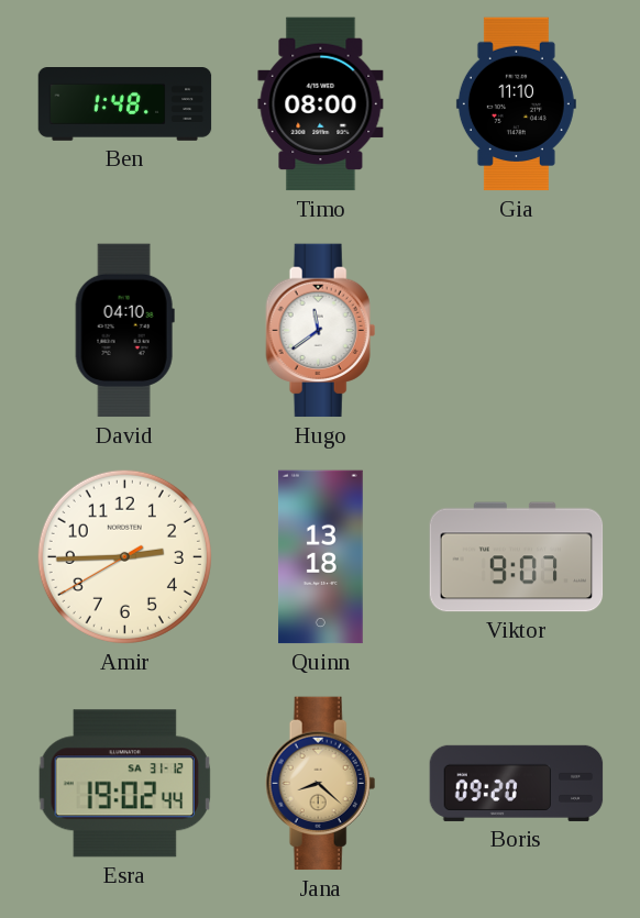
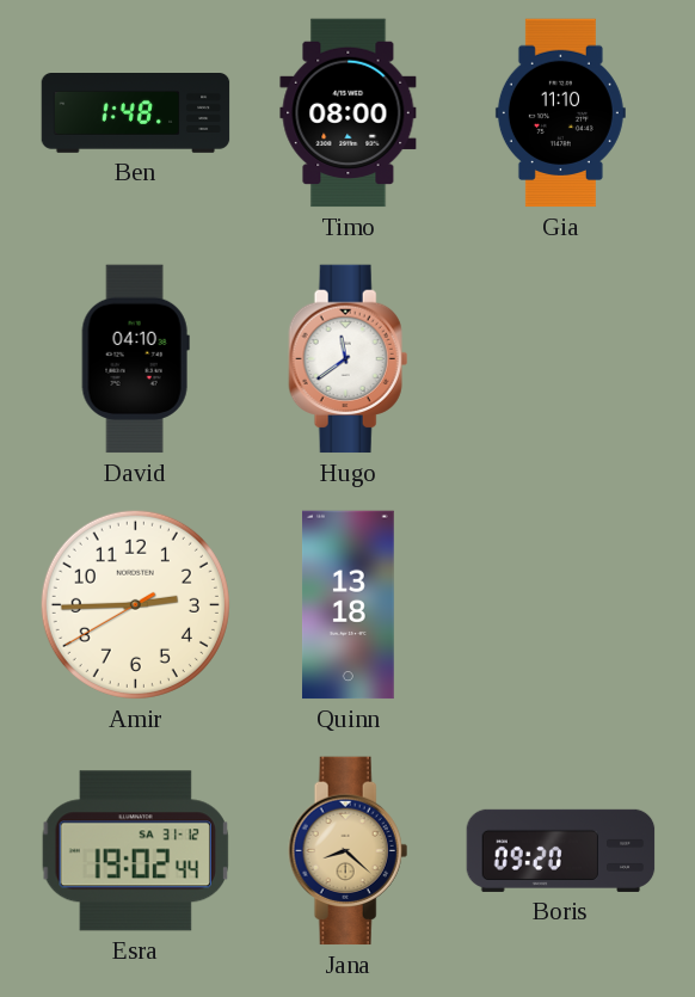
Viktor: 9:07 -> none (517, 557)
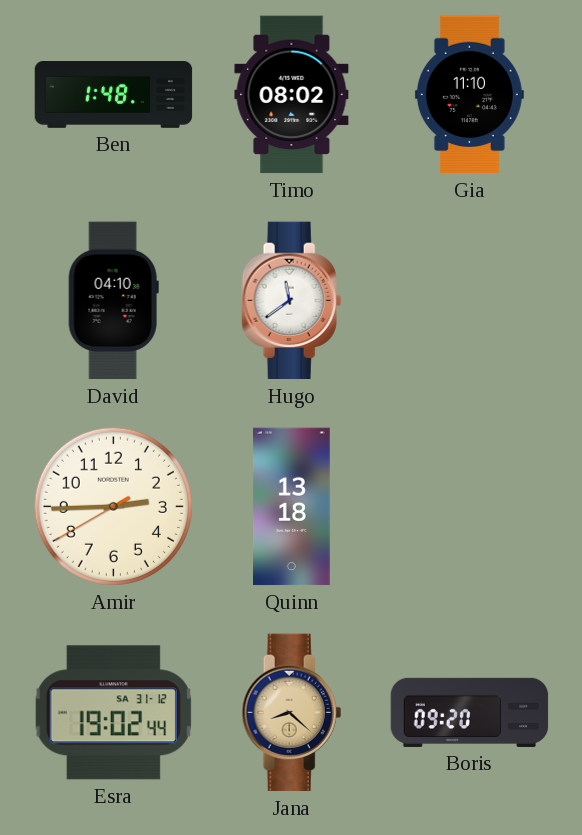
Timo: 08:00 -> 08:02 (292, 95)
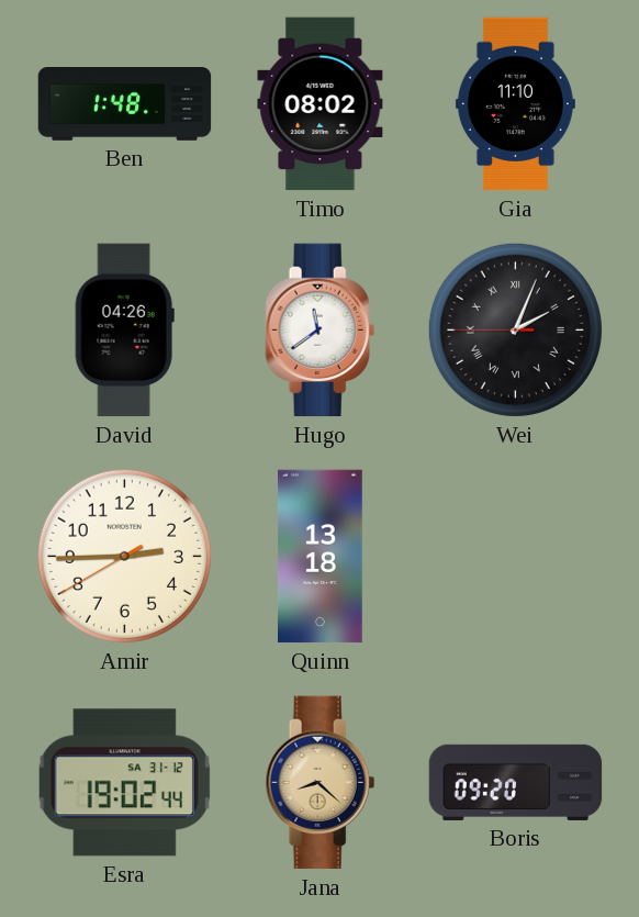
David: 04:10 -> 04:26 (124, 331)
Wei: none -> 2:03 (515, 329)
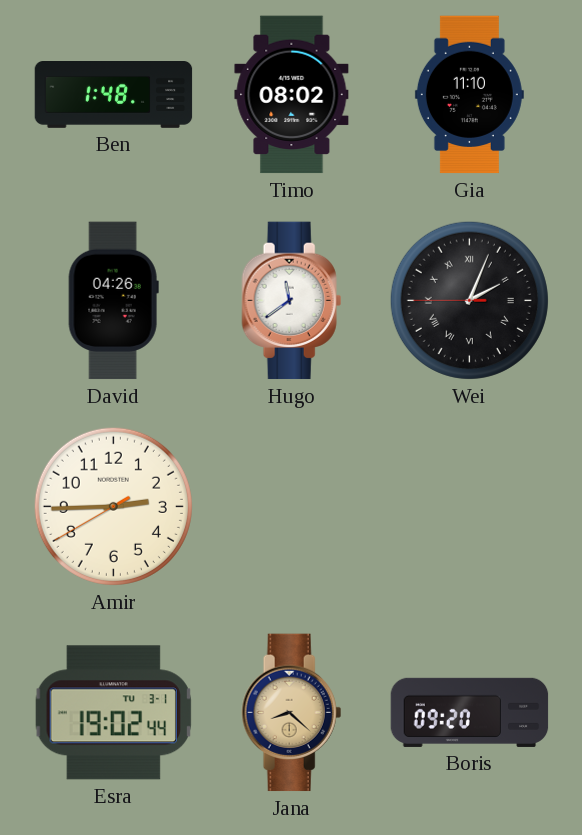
Quinn: 13:18 -> none (321, 557)
Esra date: SA 31-12 -> TU 3-1 (113, 713)
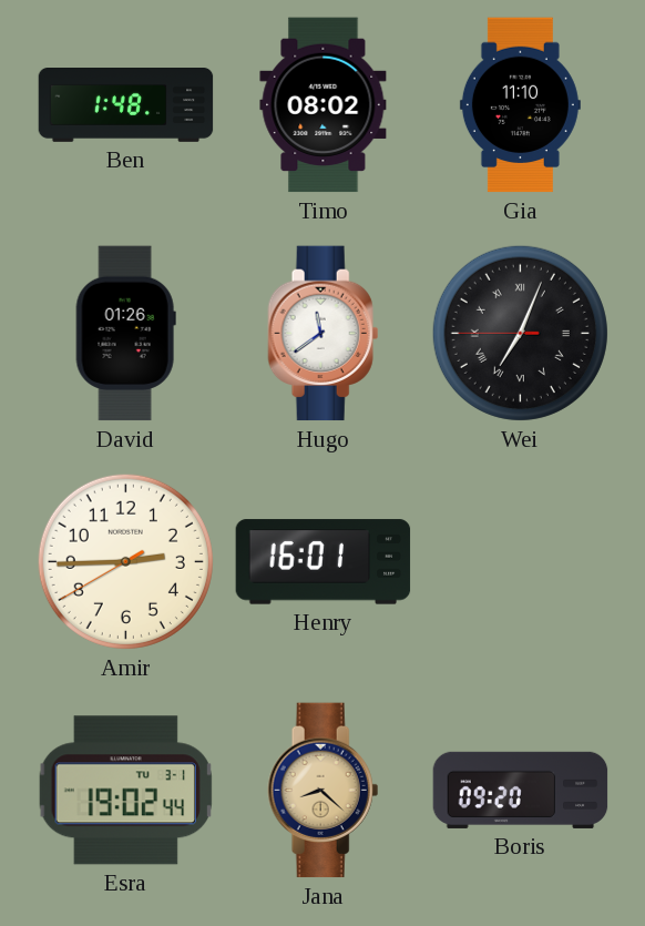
David: 04:26 -> 01:26 (125, 334)
Wei: 2:03 -> 7:03 (520, 333)
Henry: none -> 16:01 (324, 562)
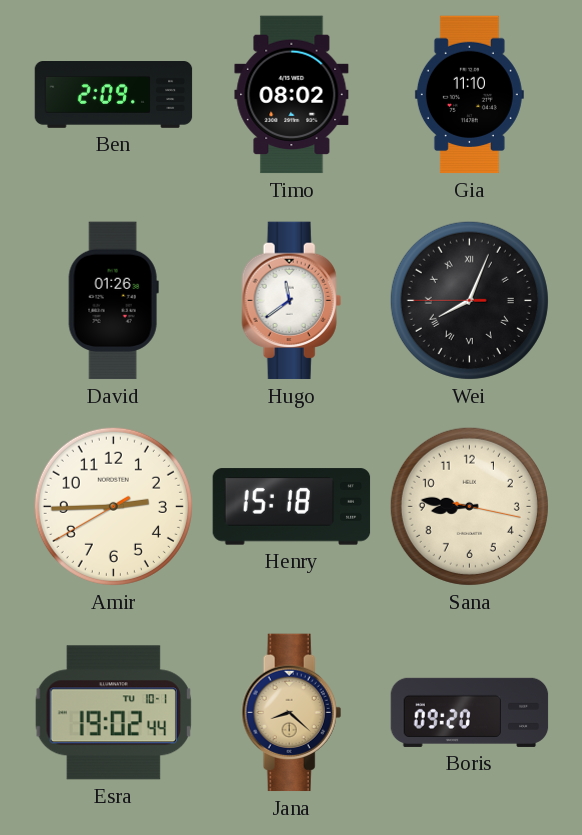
Ben: 1:48 -> 2:09 (114, 95)
Wei: 7:03 -> 8:03 (469, 300)
Henry: 16:01 -> 15:18 (292, 507)
Sana: none -> 8:46 (469, 506)
Esra date: TU 3-1 -> TU 10-1 (113, 713)
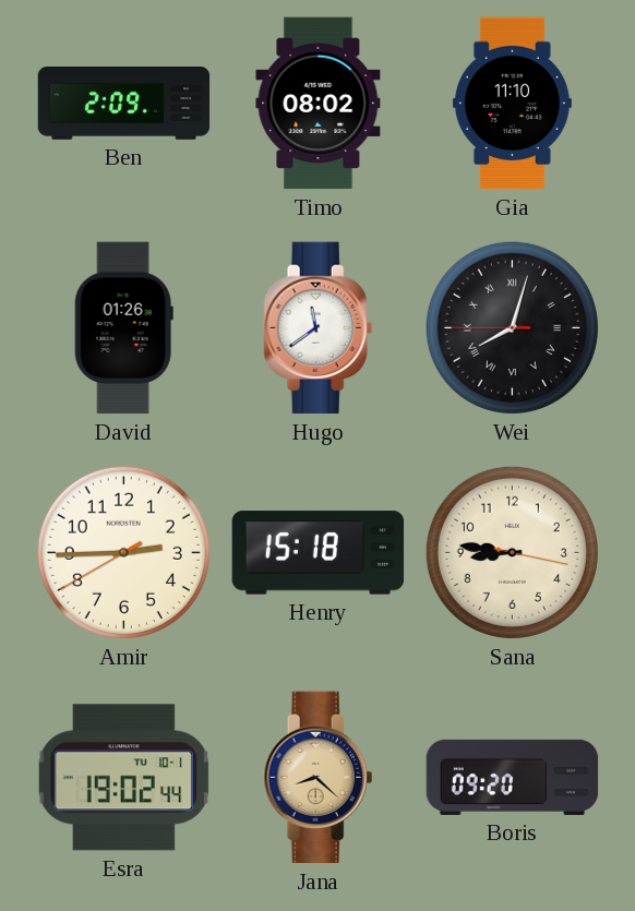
Wei: 8:03 -> 8:02 (512, 327)
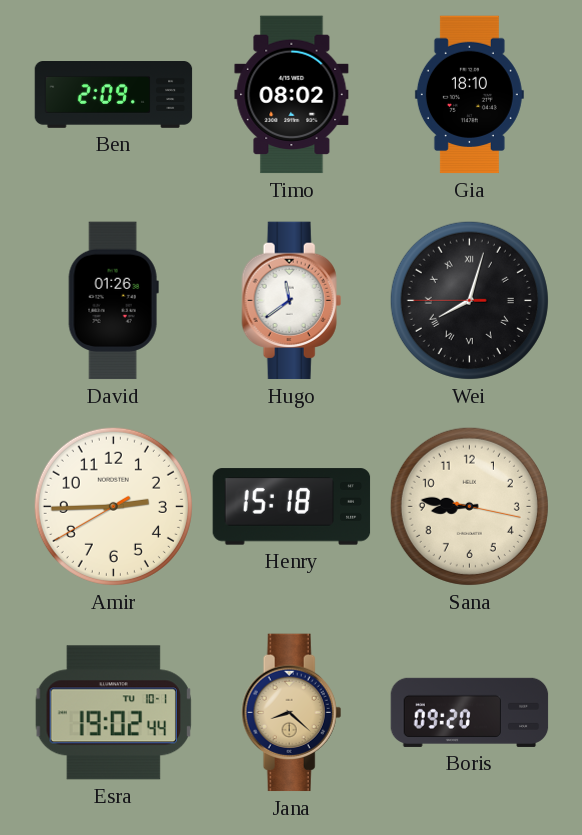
Gia: 11:10 -> 18:10 (469, 95)
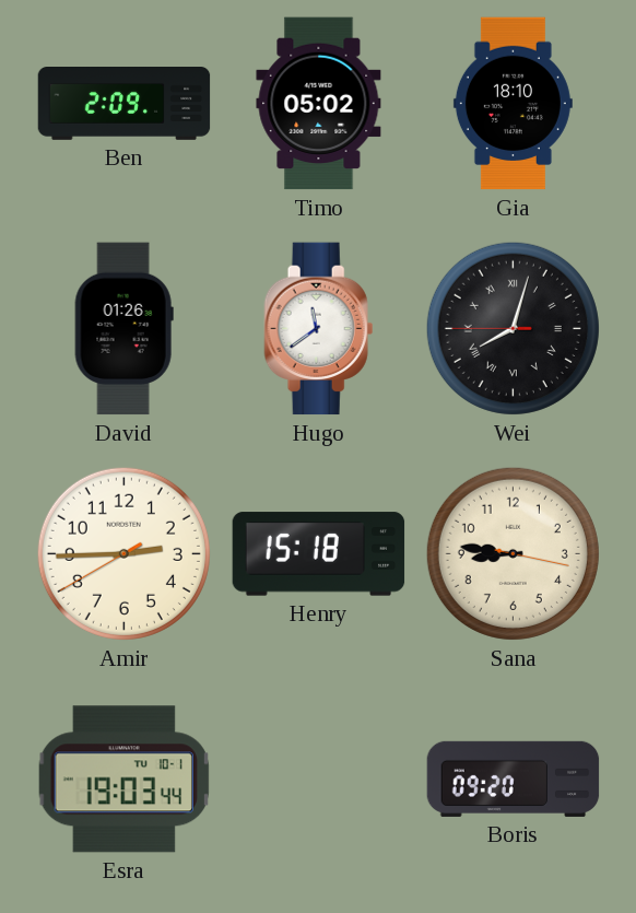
Timo: 08:02 -> 05:02 (319, 104)
Esra: 19:02 -> 19:03 (123, 780)
Jana: 8:22 -> none (292, 713)
